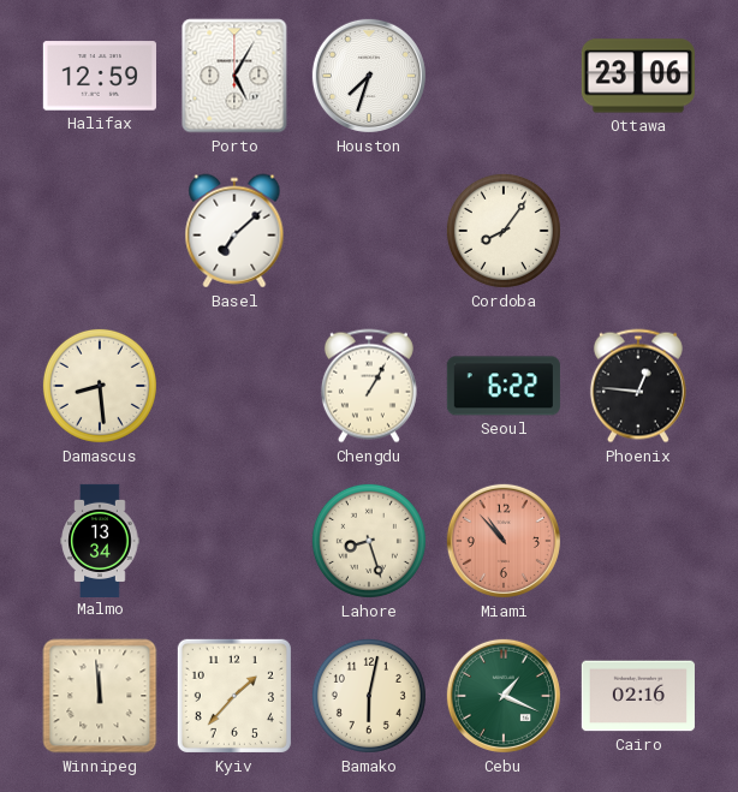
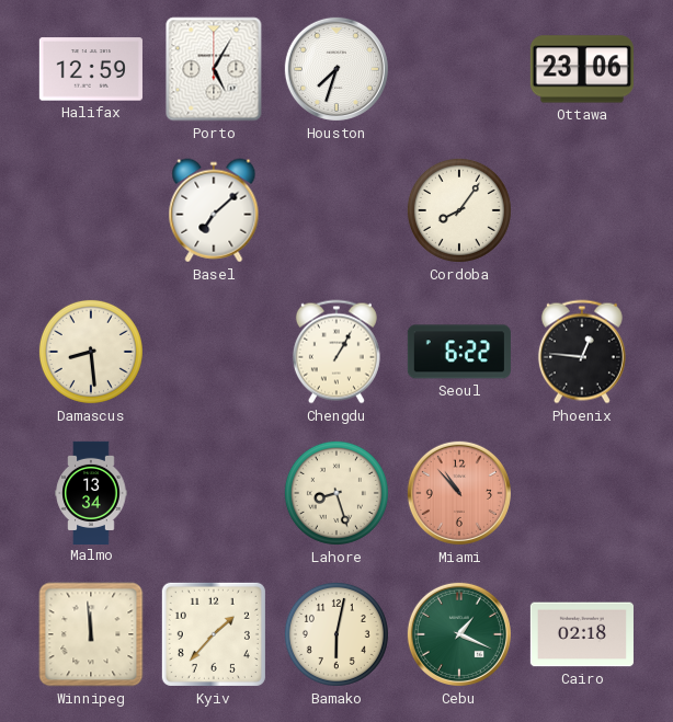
Cairo: 02:16 -> 02:18 (582, 634)
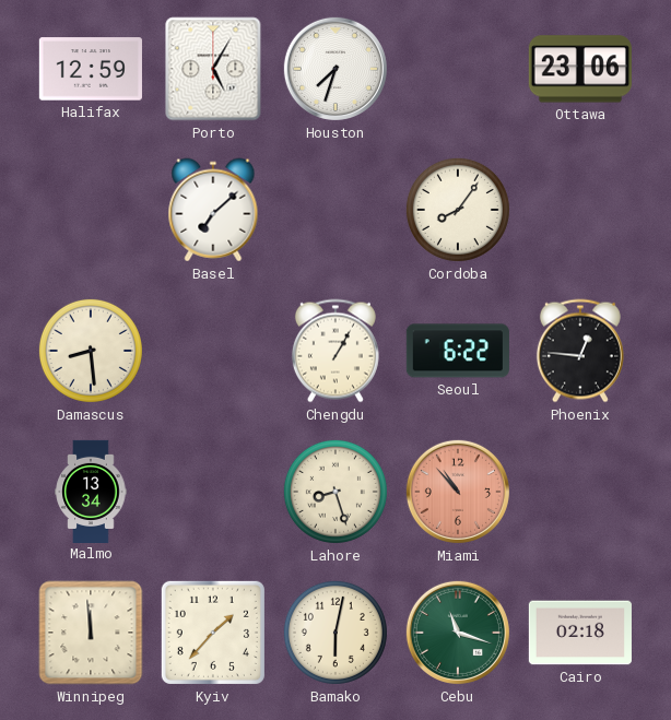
Cebu: 1:19 -> 11:18 (458, 633)
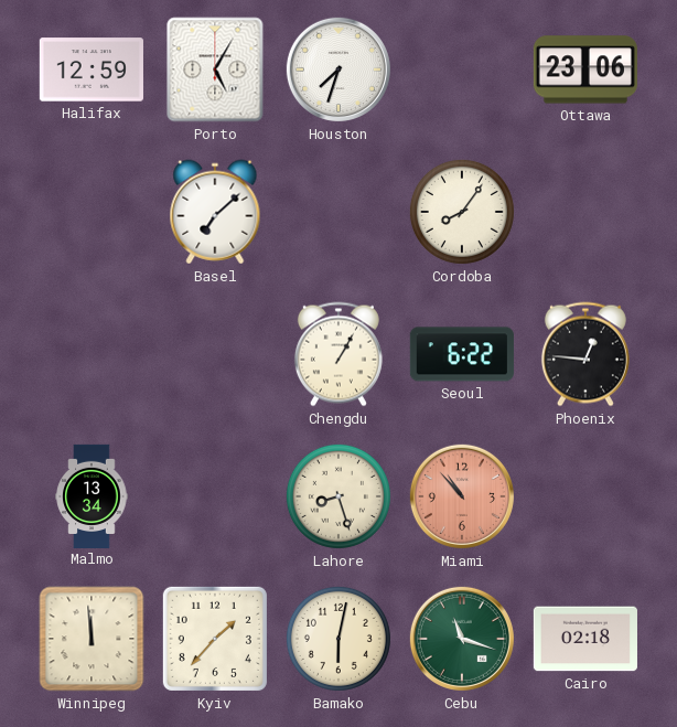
Damascus: 8:29 -> none (91, 351)
